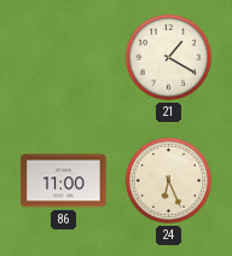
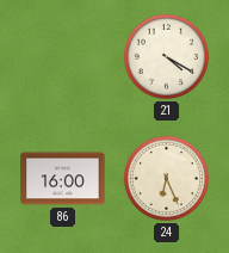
21: 1:20 -> 4:20 (166, 56)
86: 11:00 -> 16:00 (63, 179)
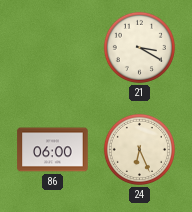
21: 4:20 -> 3:20 (139, 47)
86: 16:00 -> 06:00 (53, 150)
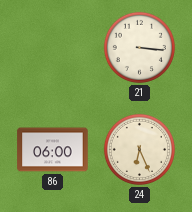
21: 3:20 -> 3:16 (139, 47)
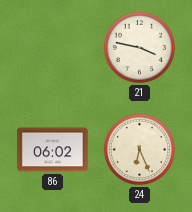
21: 3:16 -> 3:47 (139, 47)
86: 06:00 -> 06:02 (53, 150)
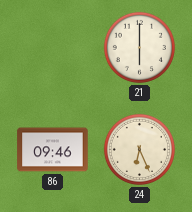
21: 3:47 -> 6:00 (139, 47)
86: 06:02 -> 09:46 (53, 150)
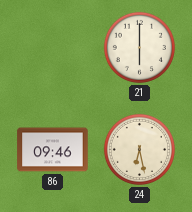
24: 6:26 -> 6:28 (139, 149)
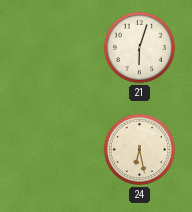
21: 6:00 -> 6:03 (139, 47)
86: 09:46 -> none (53, 150)
